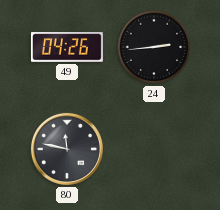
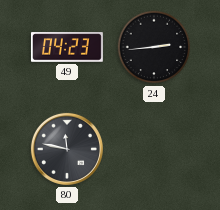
49: 04:26 -> 04:23 (67, 47)
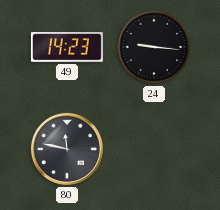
49: 04:23 -> 14:23 (67, 47)
24: 2:44 -> 9:16 (154, 47)
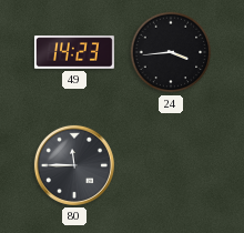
24: 9:16 -> 3:44 (171, 52)
80: 11:47 -> 11:45 (74, 165)
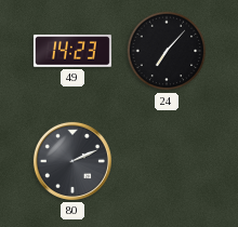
24: 3:44 -> 7:07 (167, 51)
80: 11:45 -> 2:11 (72, 161)
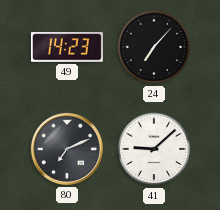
80: 2:11 -> 7:11 (67, 149)
41: none -> 9:08 (154, 149)
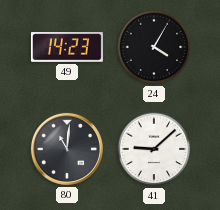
24: 7:07 -> 4:05 (154, 47)
80: 7:11 -> 11:01 (67, 149)
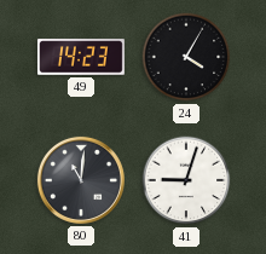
41: 9:08 -> 9:03 (186, 180)
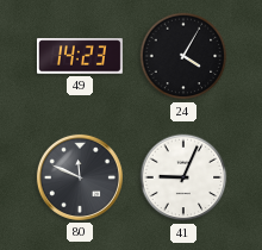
80: 11:01 -> 11:49 (80, 177)
41: 9:03 -> 9:04 (183, 177)
